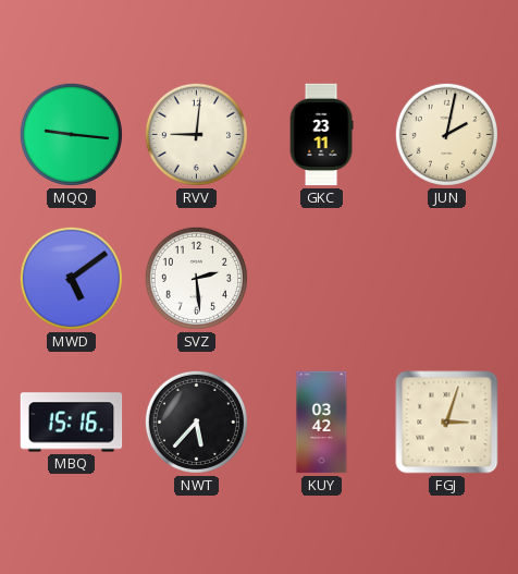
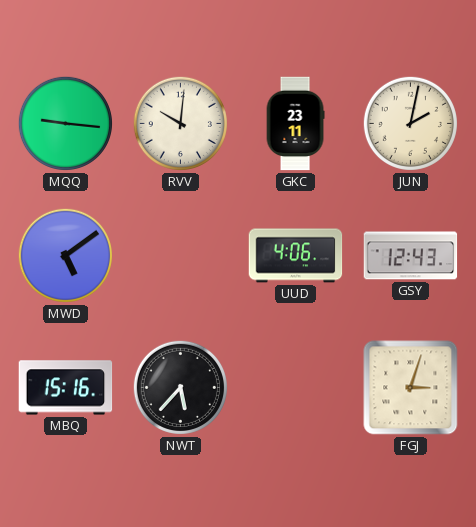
RVV: 9:01 -> 10:01 (180, 123)
SVZ: 2:29 -> none (196, 278)
UUD: none -> 4:06 (296, 256)
GSY: none -> 12:43 (411, 256)
KUY: 03:42 -> none (322, 423)
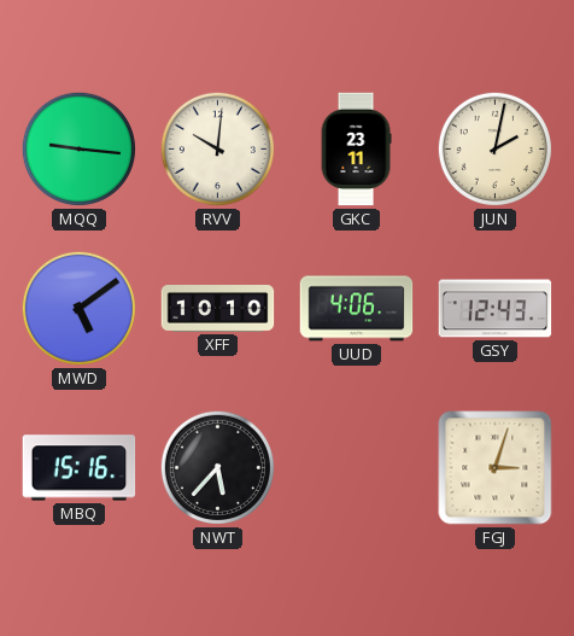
XFF: none -> 10:10 (218, 309)
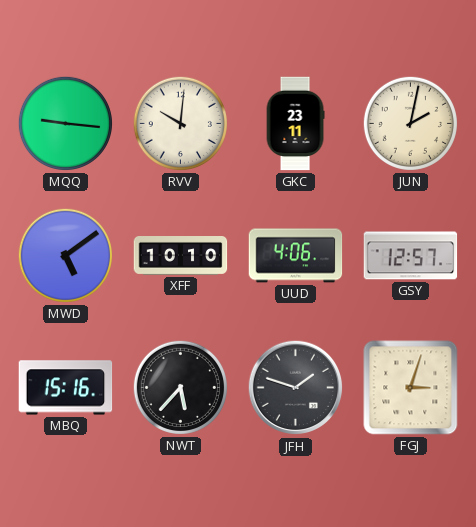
GSY: 12:43 -> 12:57 (411, 256)
JFH: none -> 1:48 (296, 388)
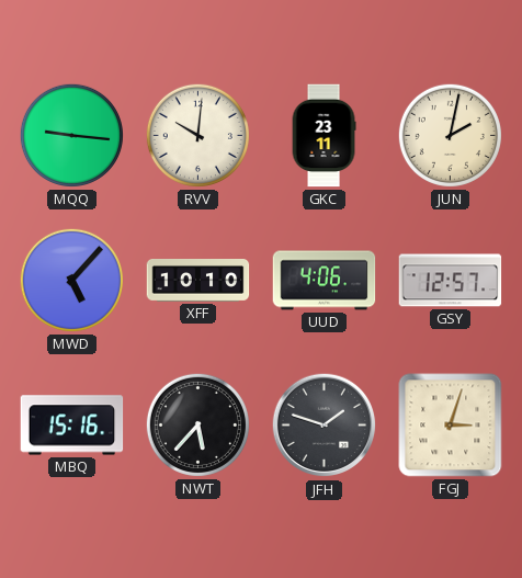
MWD: 5:09 -> 5:07 (71, 280)
